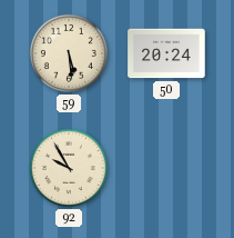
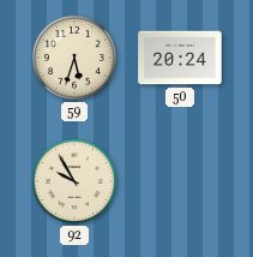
59: 5:29 -> 5:33 (74, 58)
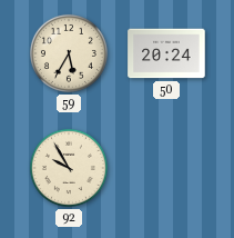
59: 5:33 -> 5:35 (69, 53)
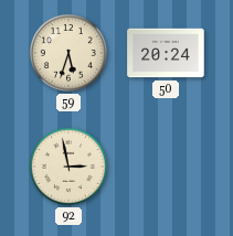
59: 5:35 -> 5:33 (68, 53)
92: 9:55 -> 2:58 (68, 167)
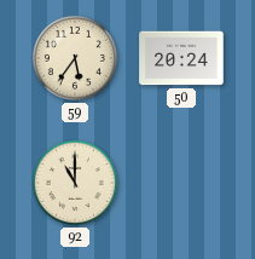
59: 5:33 -> 5:36 (75, 58)
92: 2:58 -> 11:00 (75, 183)
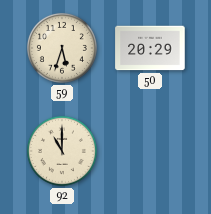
59: 5:36 -> 5:33 (62, 48)
50: 20:24 -> 20:29 (150, 48)
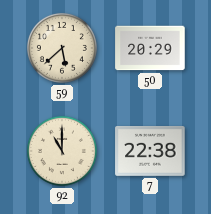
59: 5:33 -> 5:38 (62, 48)
7: none -> 22:38 (150, 152)
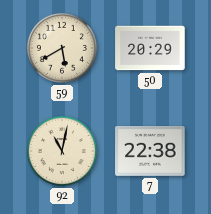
59: 5:38 -> 5:40 (62, 48)
92: 11:00 -> 11:02 (62, 151)
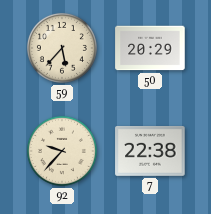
59: 5:40 -> 5:37 (62, 48)
92: 11:02 -> 9:37 (62, 151)
